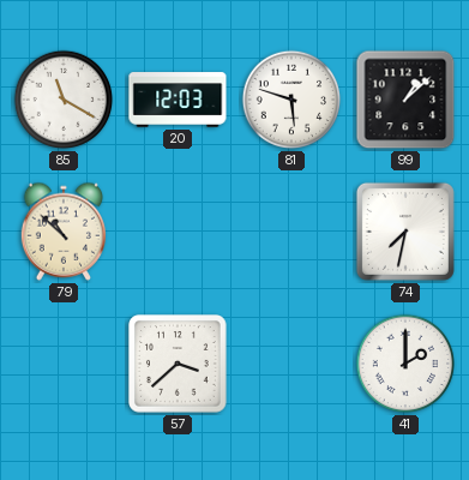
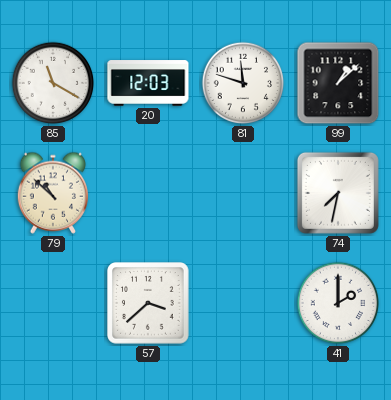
81: 5:48 -> 11:48 (243, 83)
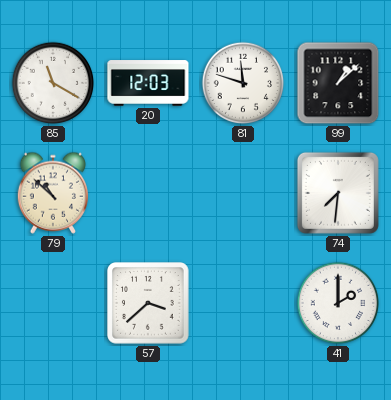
74: 7:32 -> 7:31 (338, 193)
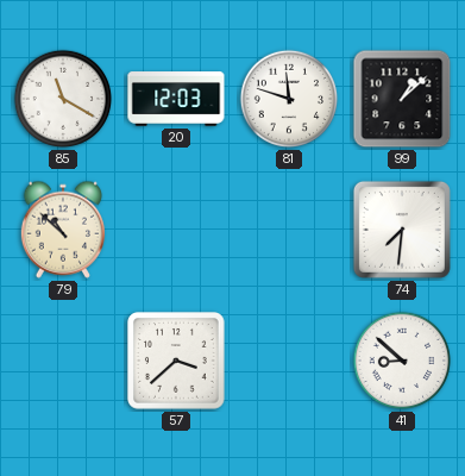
41: 2:00 -> 8:52 (402, 361)
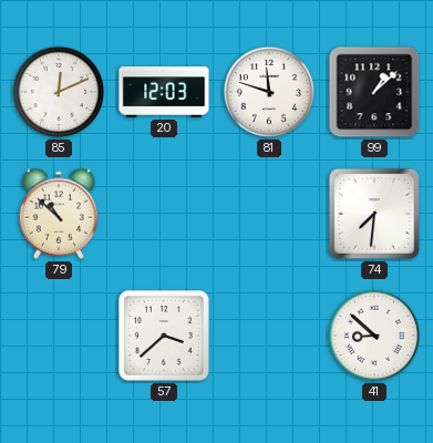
85: 11:20 -> 12:11 (59, 92)
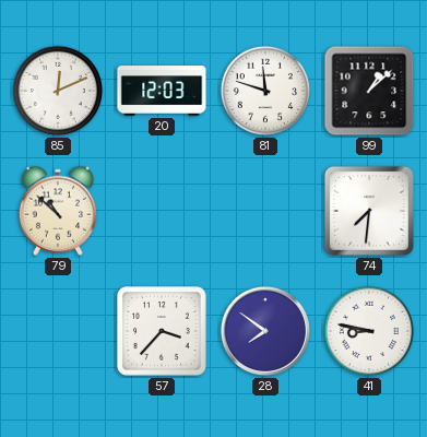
57: 3:38 -> 3:37 (162, 331)
28: none -> 7:51 (265, 331)
41: 8:52 -> 8:47 (369, 331)
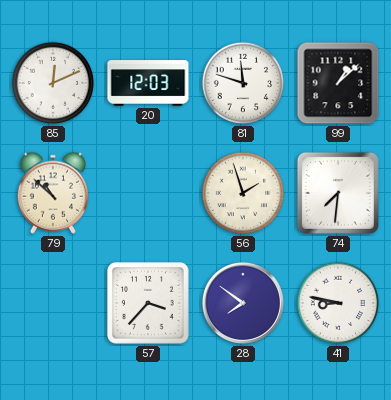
56: none -> 1:57 (243, 193)
